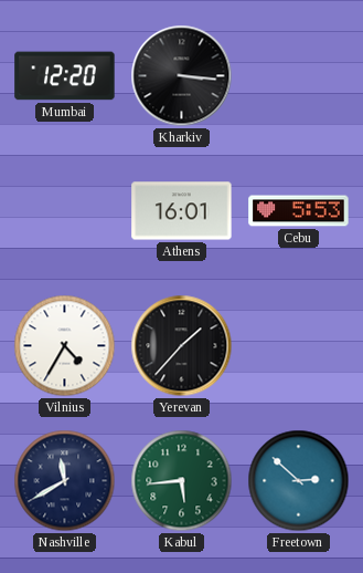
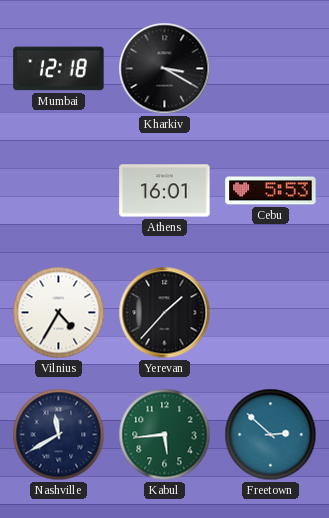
Mumbai: 12:20 -> 12:18 (59, 69)
Kharkiv: 3:16 -> 3:20 (165, 69)
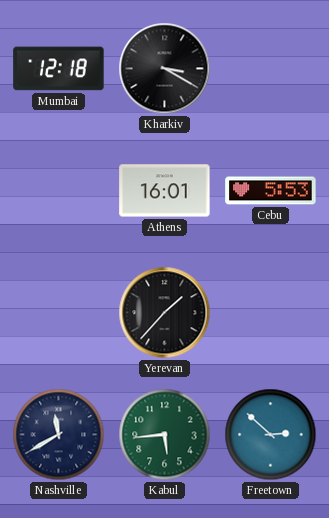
Vilnius: 4:35 -> none (59, 313)
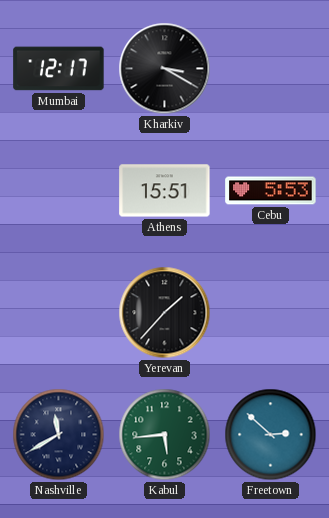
Mumbai: 12:18 -> 12:17 (59, 69)
Athens: 16:01 -> 15:51 (165, 191)
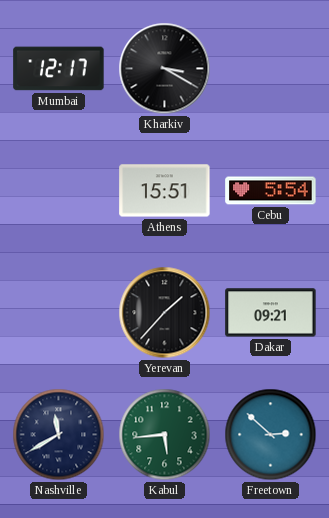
Cebu: 5:53 -> 5:54 (271, 191)
Dakar: none -> 09:21 (271, 313)
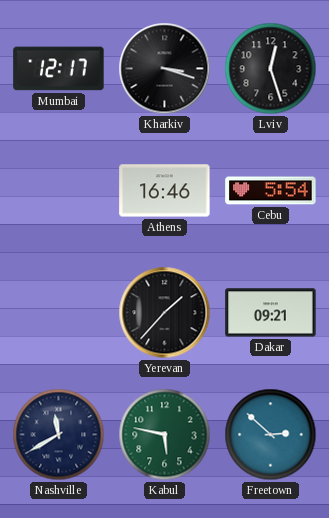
Kharkiv: 3:20 -> 3:18 (165, 69)
Lviv: none -> 12:27 (271, 69)
Athens: 15:51 -> 16:46 (165, 191)
Kabul: 5:44 -> 5:47 (165, 435)
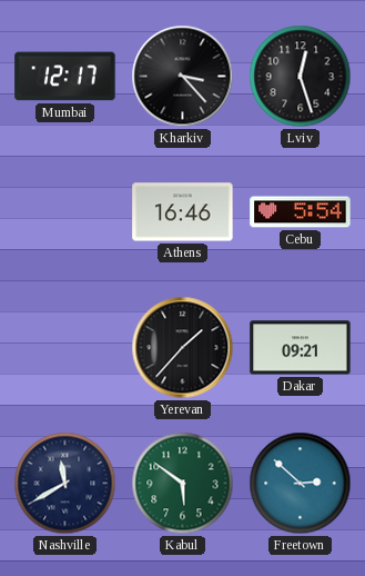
Kharkiv: 3:18 -> 3:23 (183, 77)
Kabul: 5:47 -> 5:51 (183, 484)
